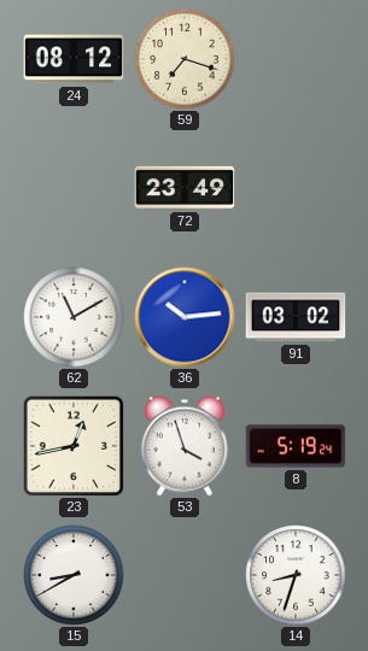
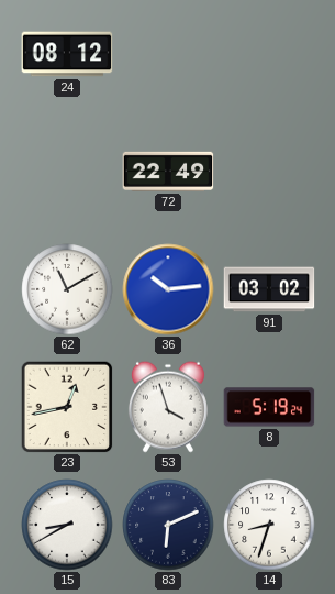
59: 7:18 -> none (185, 59)
72: 23:49 -> 22:49 (168, 172)
83: none -> 6:11 (168, 525)
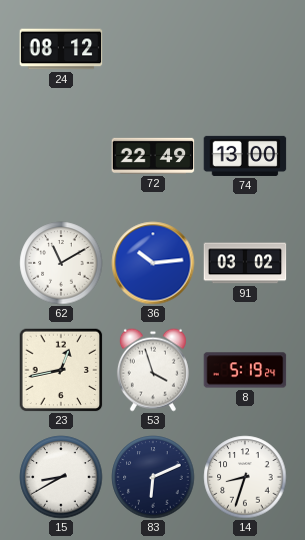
74: none -> 13:00 (245, 156)
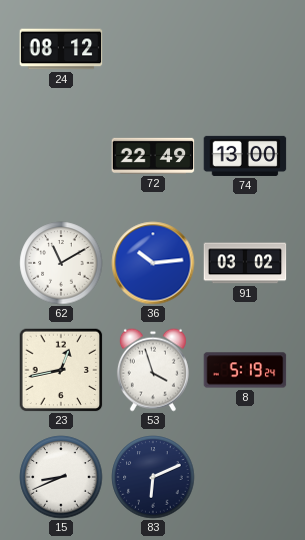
15: 8:40 -> 8:41 (61, 477)
14: 8:33 -> none (245, 477)
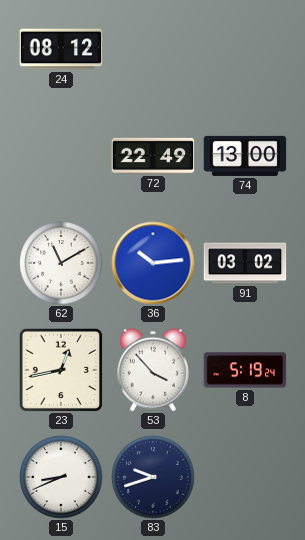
53: 3:57 -> 3:53 (153, 370)
83: 6:11 -> 9:42 (153, 477)
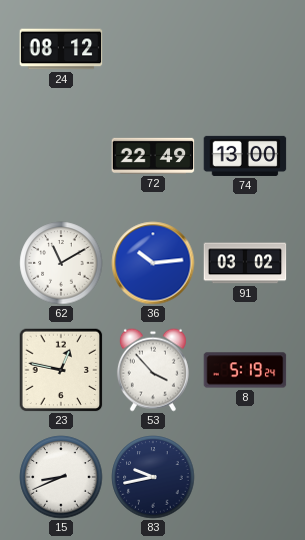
23: 12:43 -> 12:47 (61, 370)
83: 9:42 -> 9:43 (153, 477)
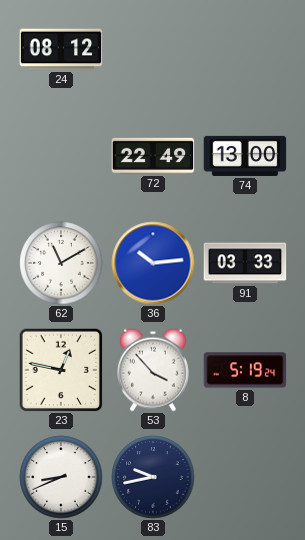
91: 03:02 -> 03:33 (245, 263)
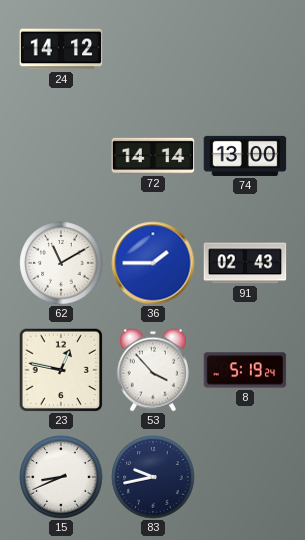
24: 08:12 -> 14:12 (61, 49)
72: 22:49 -> 14:14 (153, 156)
36: 10:14 -> 1:45 (153, 263)
91: 03:33 -> 02:43 (245, 263)
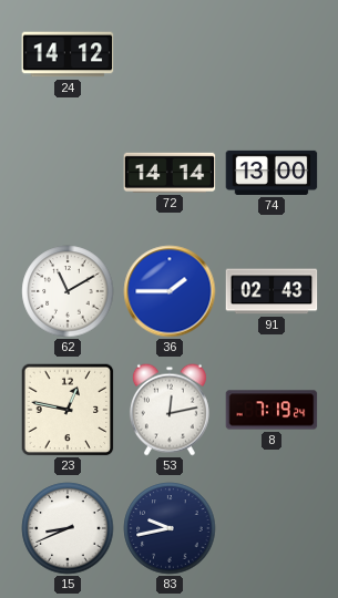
53: 3:53 -> 12:13 (170, 410)
8: 5:19 -> 7:19 (272, 410)
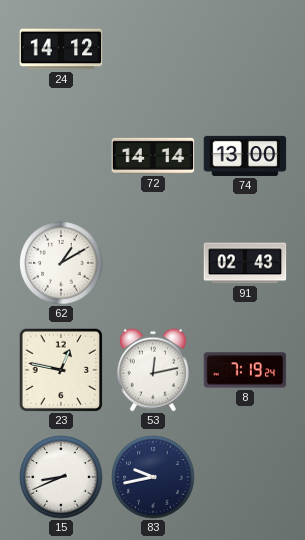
62: 11:10 -> 1:10 (61, 263)
36: 1:45 -> none (170, 291)
